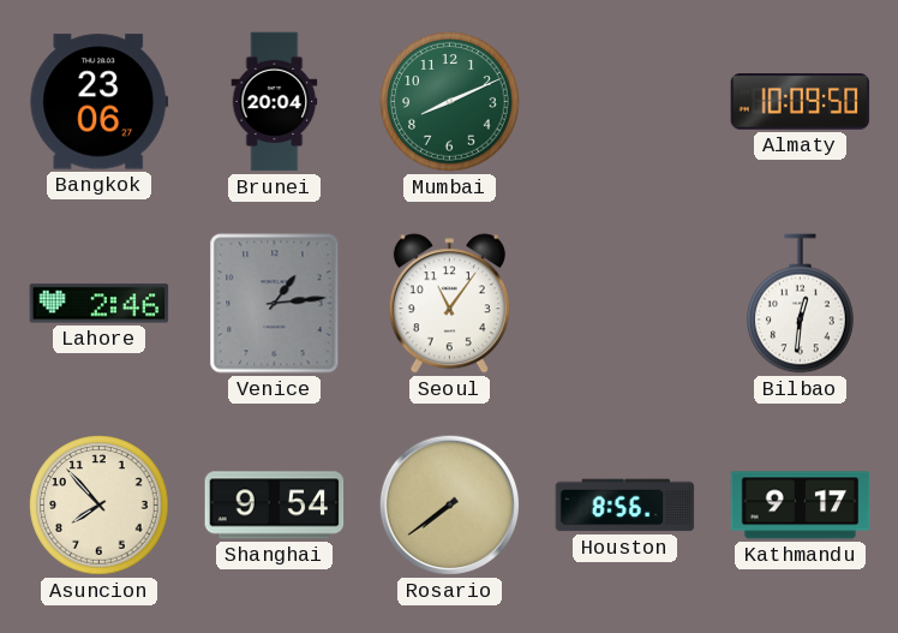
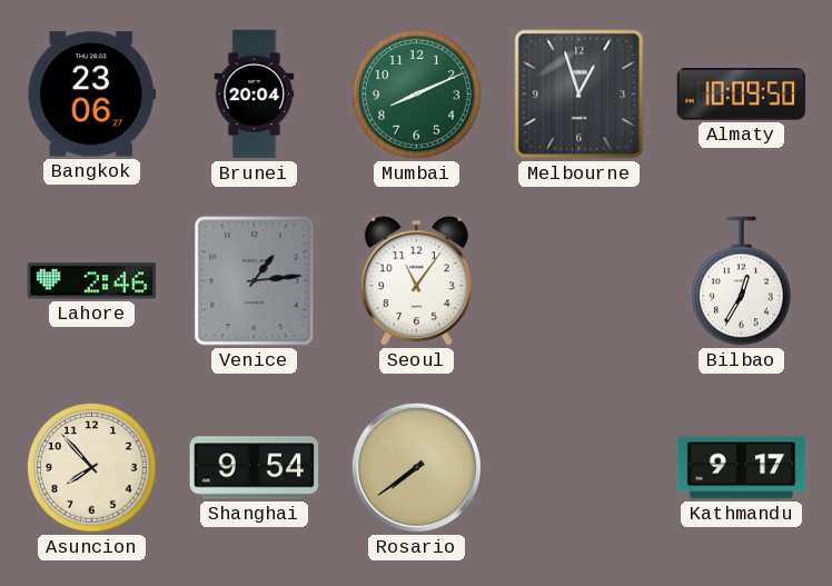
Melbourne: none -> 12:57 (580, 95)
Bilbao: 12:31 -> 12:35 (742, 281)
Houston: 8:56 -> none (625, 506)
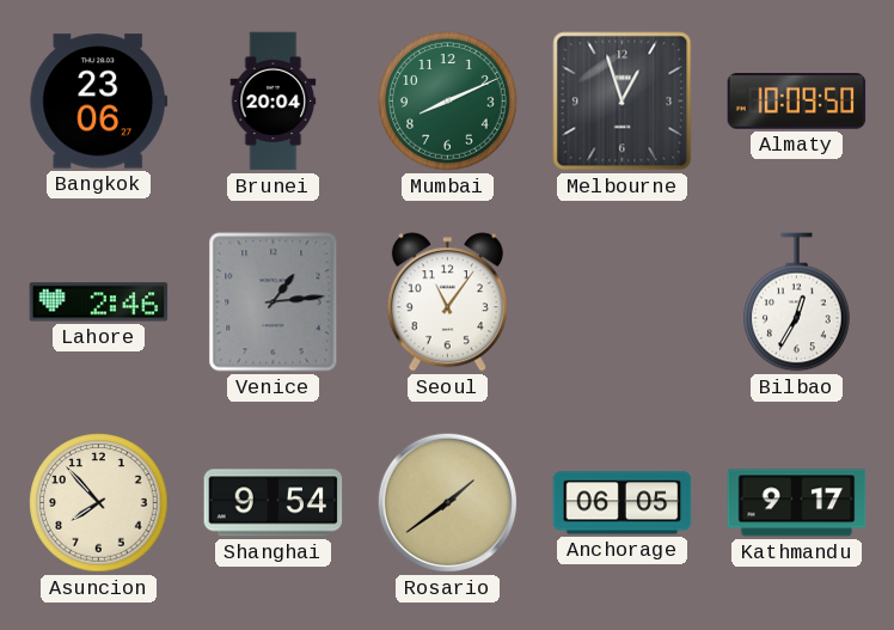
Rosario: 7:39 -> 1:39 (447, 502)
Anchorage: none -> 06:05 (623, 503)
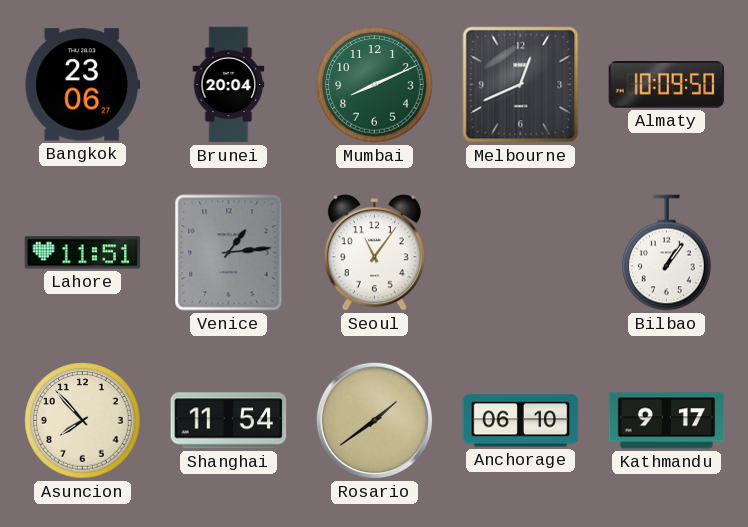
Melbourne: 12:57 -> 12:41 (521, 85)
Lahore: 2:46 -> 11:51 (83, 253)
Bilbao: 12:35 -> 1:06 (667, 253)
Shanghai: 9:54 -> 11:54 (229, 421)
Anchorage: 06:05 -> 06:10 (521, 421)
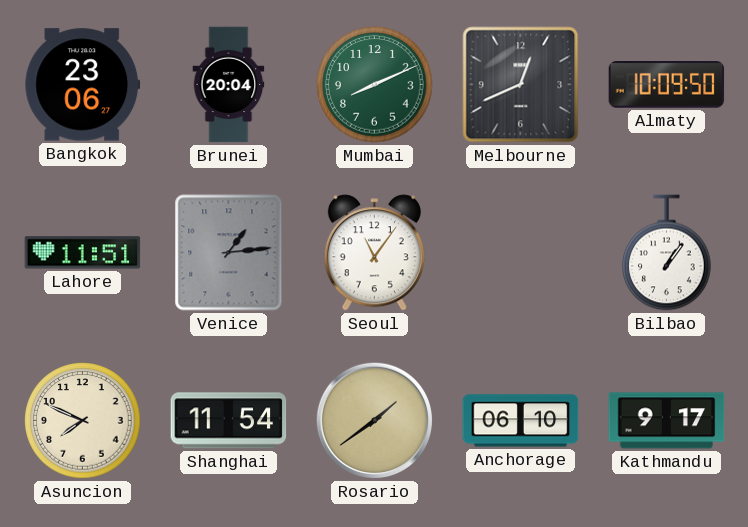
Asuncion: 7:53 -> 7:49 (83, 421)
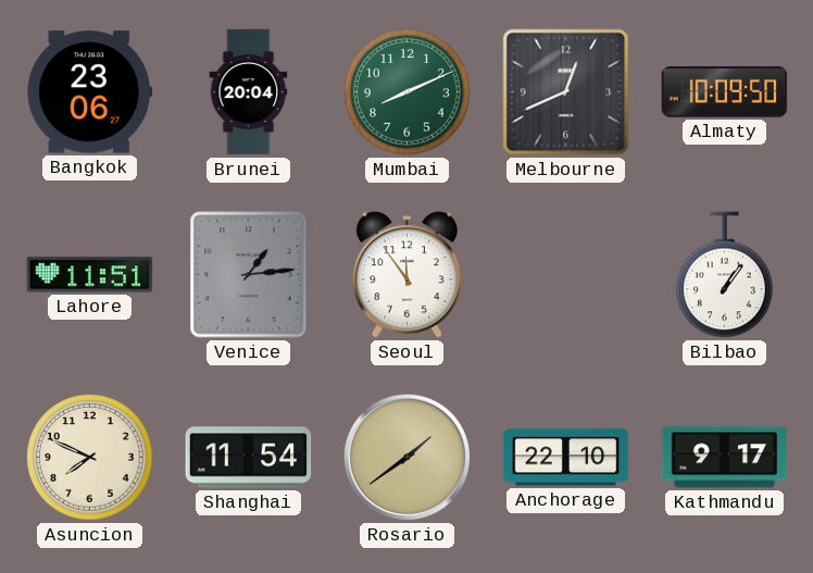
Seoul: 11:06 -> 11:54 (406, 275)
Anchorage: 06:10 -> 22:10 (566, 458)
